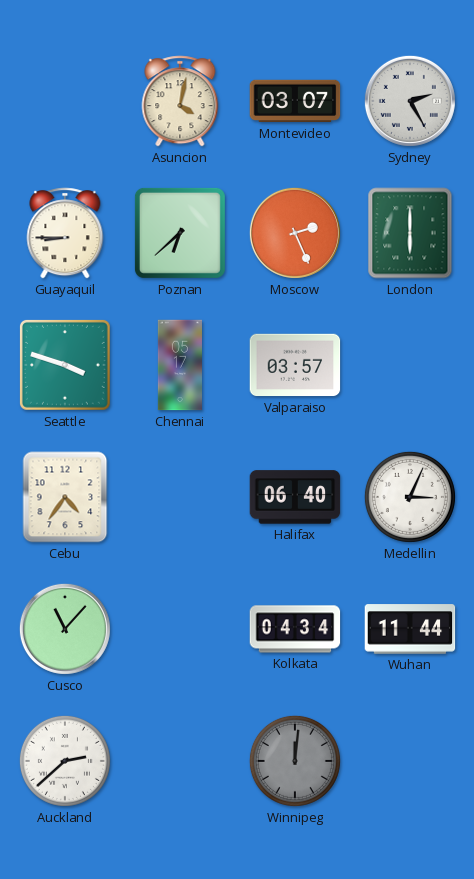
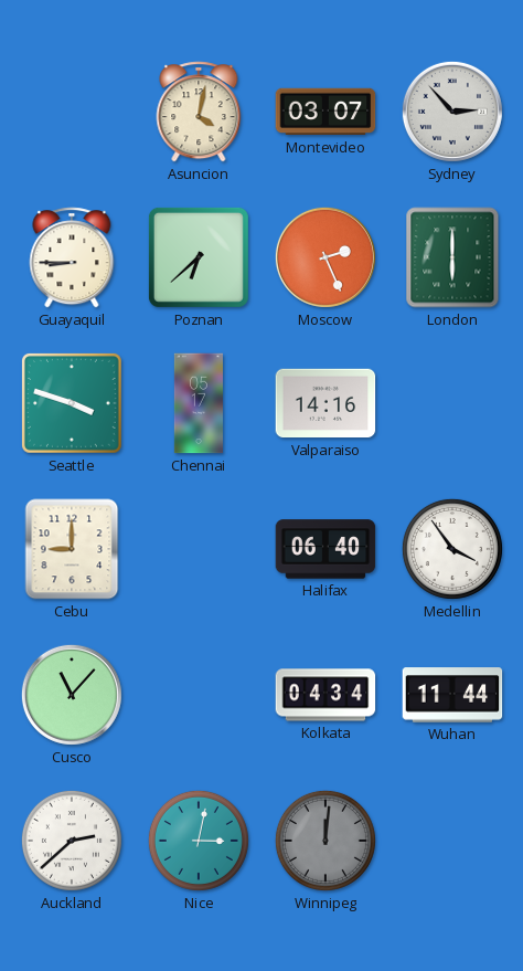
Sydney: 2:25 -> 2:53 (452, 112)
Valparaiso: 03:57 -> 14:16 (325, 403)
Cebu: 4:36 -> 9:00 (72, 549)
Medellin: 3:04 -> 3:54 (452, 549)
Nice: none -> 3:02 (199, 841)
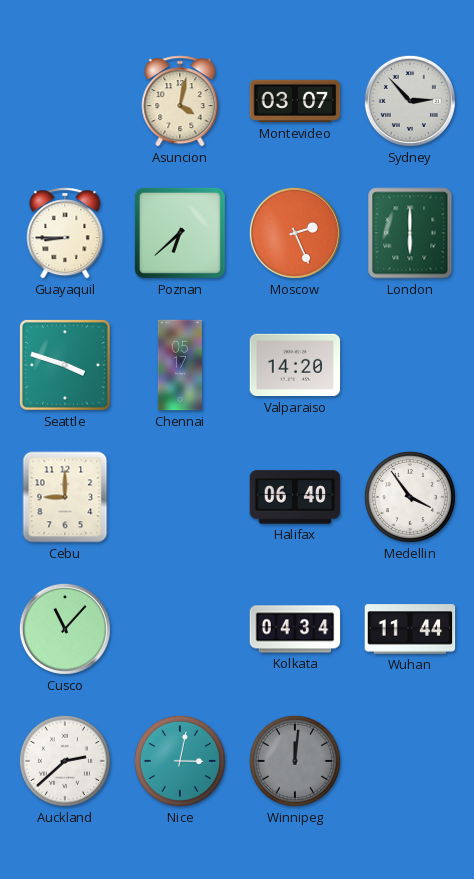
Valparaiso: 14:16 -> 14:20 (295, 365)
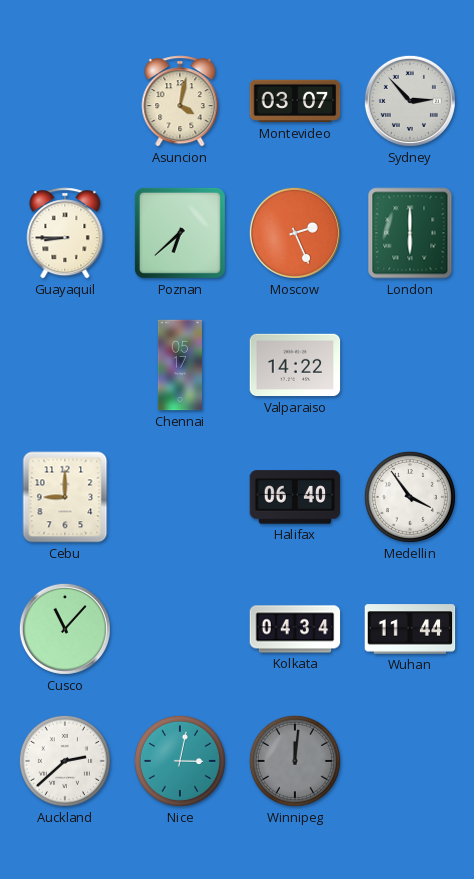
Seattle: 3:48 -> none (65, 365)
Valparaiso: 14:20 -> 14:22 (295, 365)
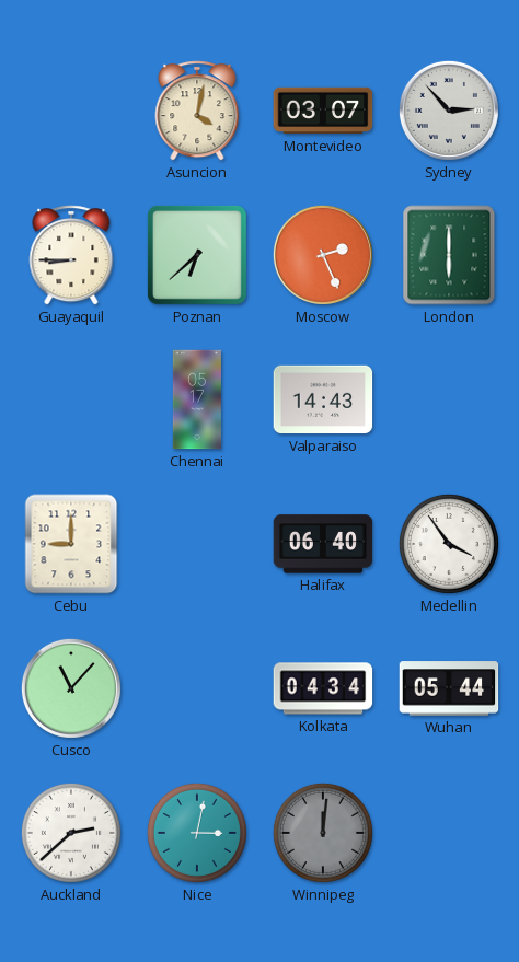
Valparaiso: 14:22 -> 14:43 (323, 399)
Wuhan: 11:44 -> 05:44 (449, 688)
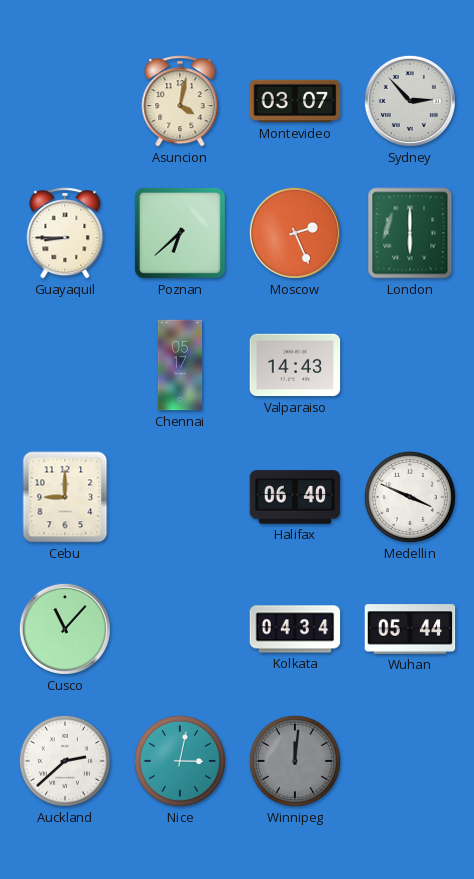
Medellin: 3:54 -> 3:49 (410, 497)
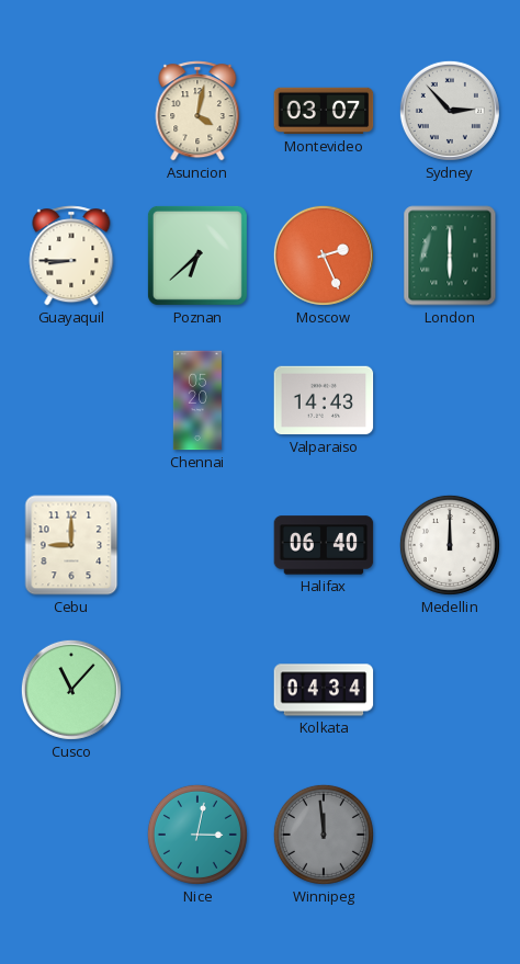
Chennai: 05:17 -> 05:20 (197, 400)
Medellin: 3:49 -> 12:00 (450, 545)
Wuhan: 05:44 -> none (410, 629)
Auckland: 2:38 -> none (65, 761)
Winnipeg: 12:01 -> 11:59 (324, 835)
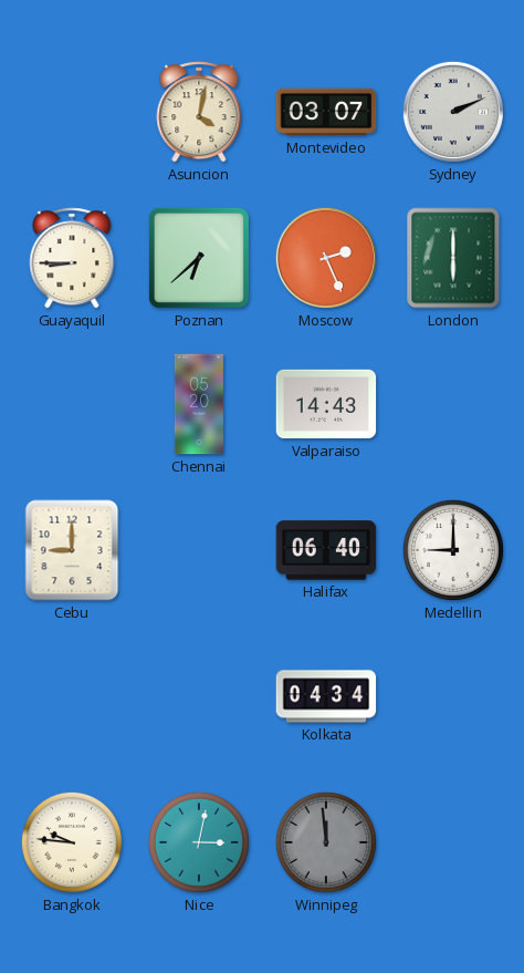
Sydney: 2:53 -> 2:11 (453, 112)
Medellin: 12:00 -> 9:00 (453, 550)
Cusco: 11:07 -> none (71, 690)
Bangkok: none -> 9:46 (72, 842)
